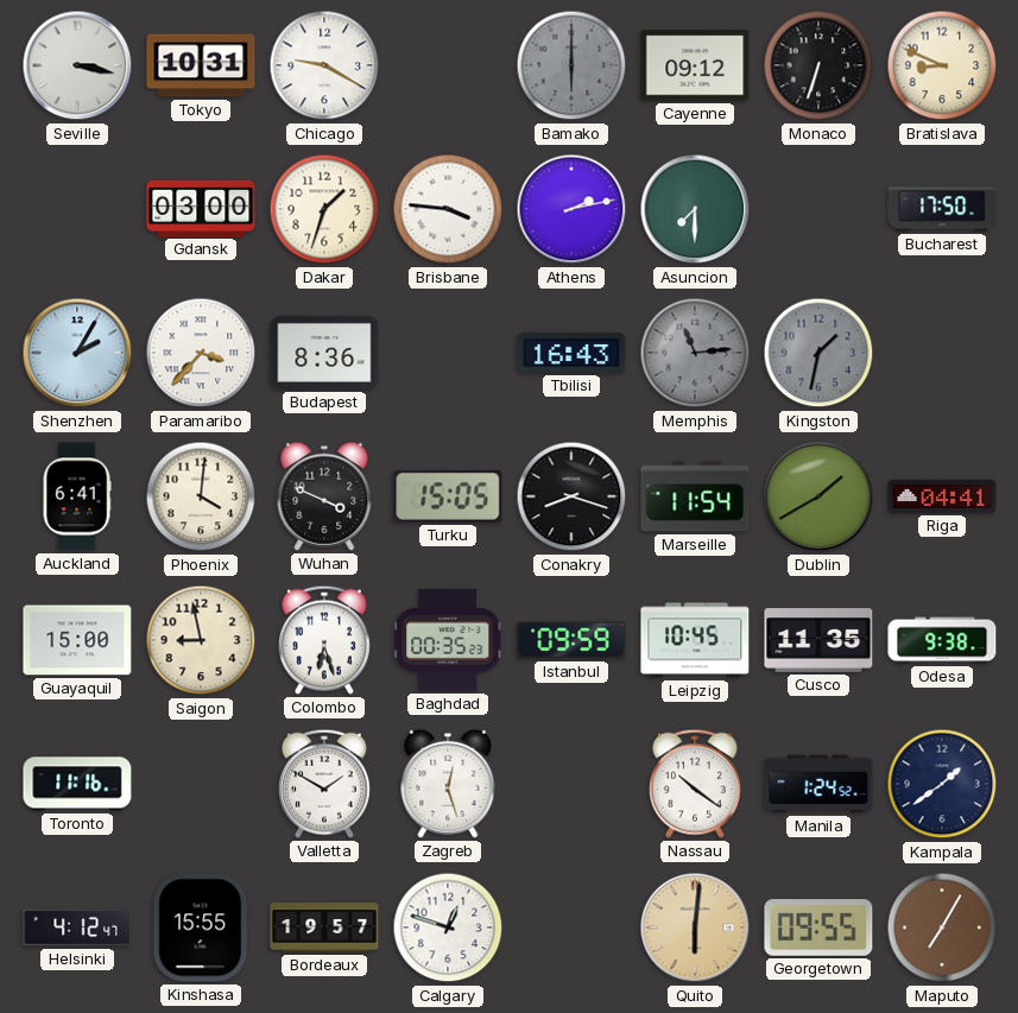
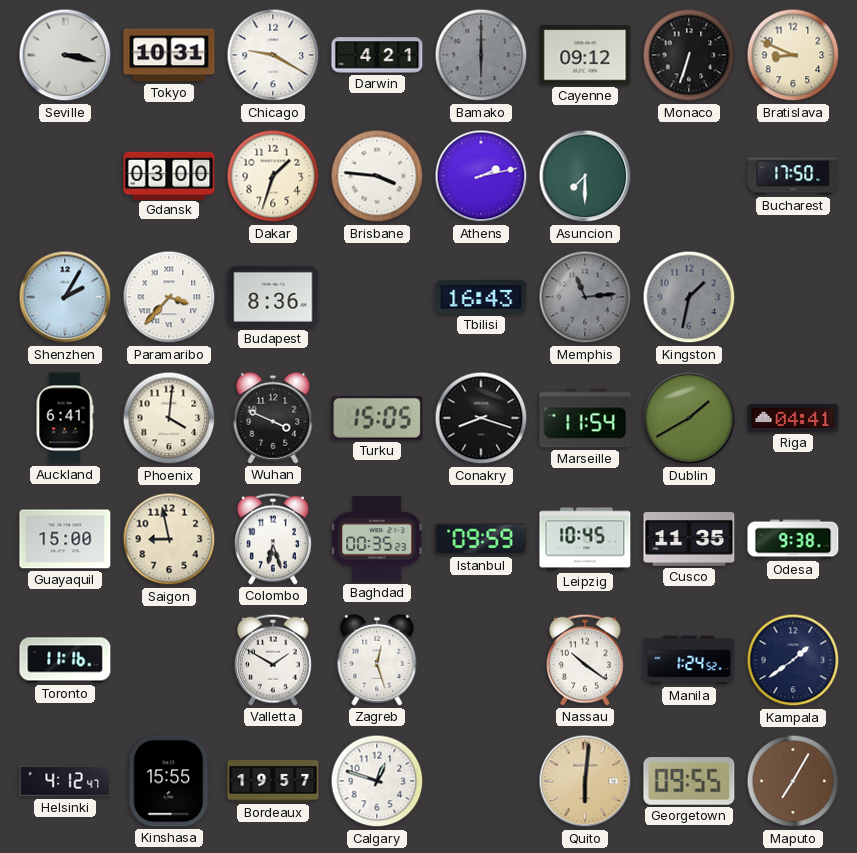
Darwin: none -> 4:21 (377, 55)
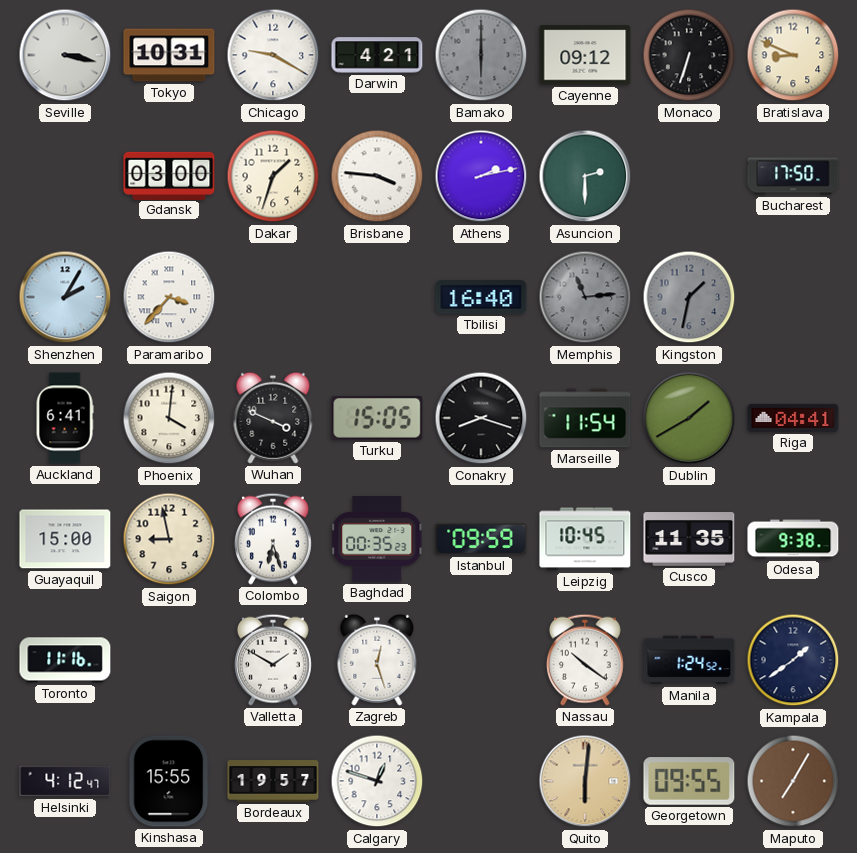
Asuncion: 7:30 -> 2:30 (585, 176)
Budapest: 8:36 -> none (273, 297)
Tbilisi: 16:43 -> 16:40 (481, 297)
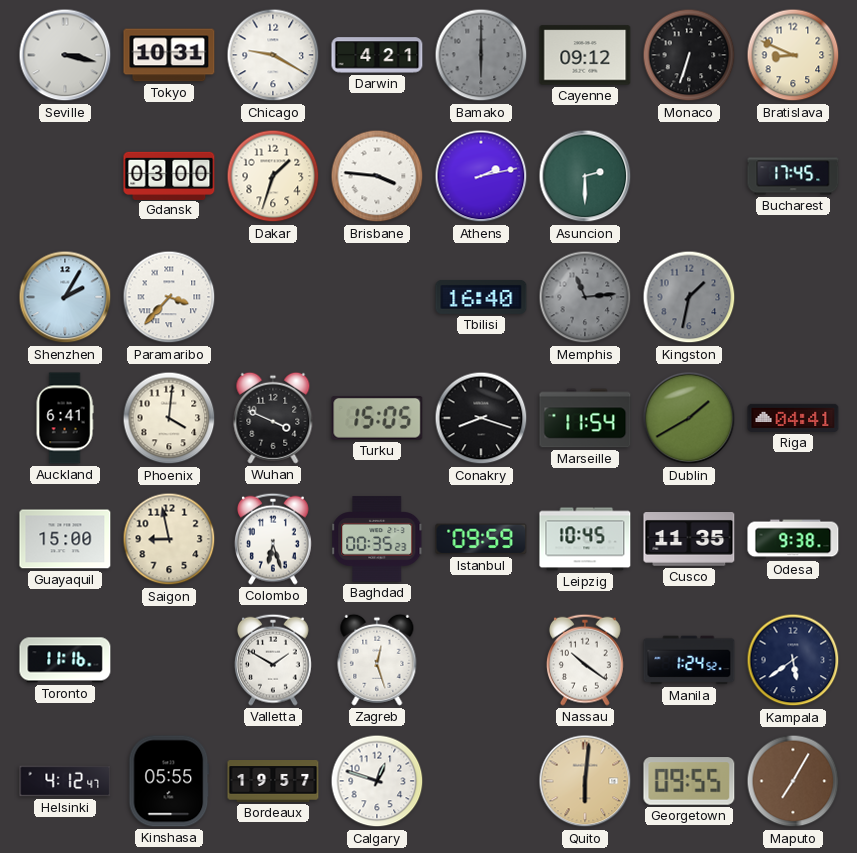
Bucharest: 17:50 -> 17:45 (793, 176)
Kampala: 1:39 -> 5:39 (793, 660)
Kinshasa: 15:55 -> 05:55 (169, 781)
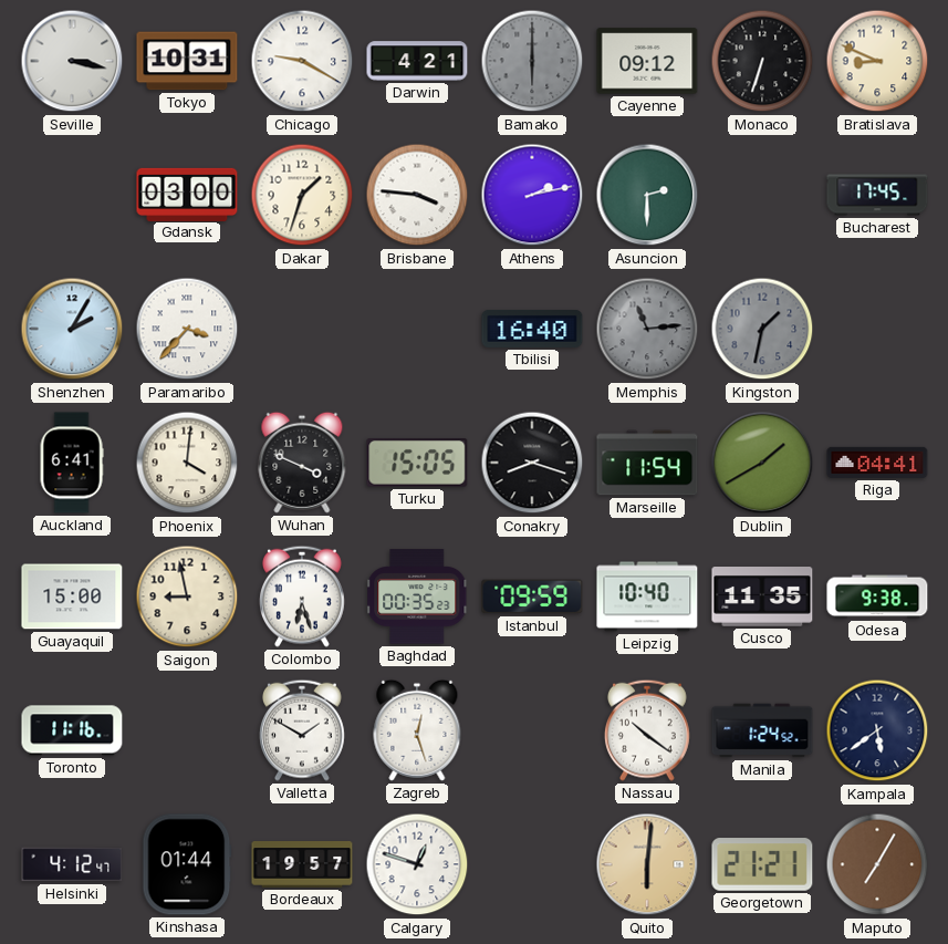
Leipzig: 10:45 -> 10:40 (647, 597)
Kinshasa: 05:55 -> 01:44 (187, 864)
Georgetown: 09:55 -> 21:21 (762, 864)
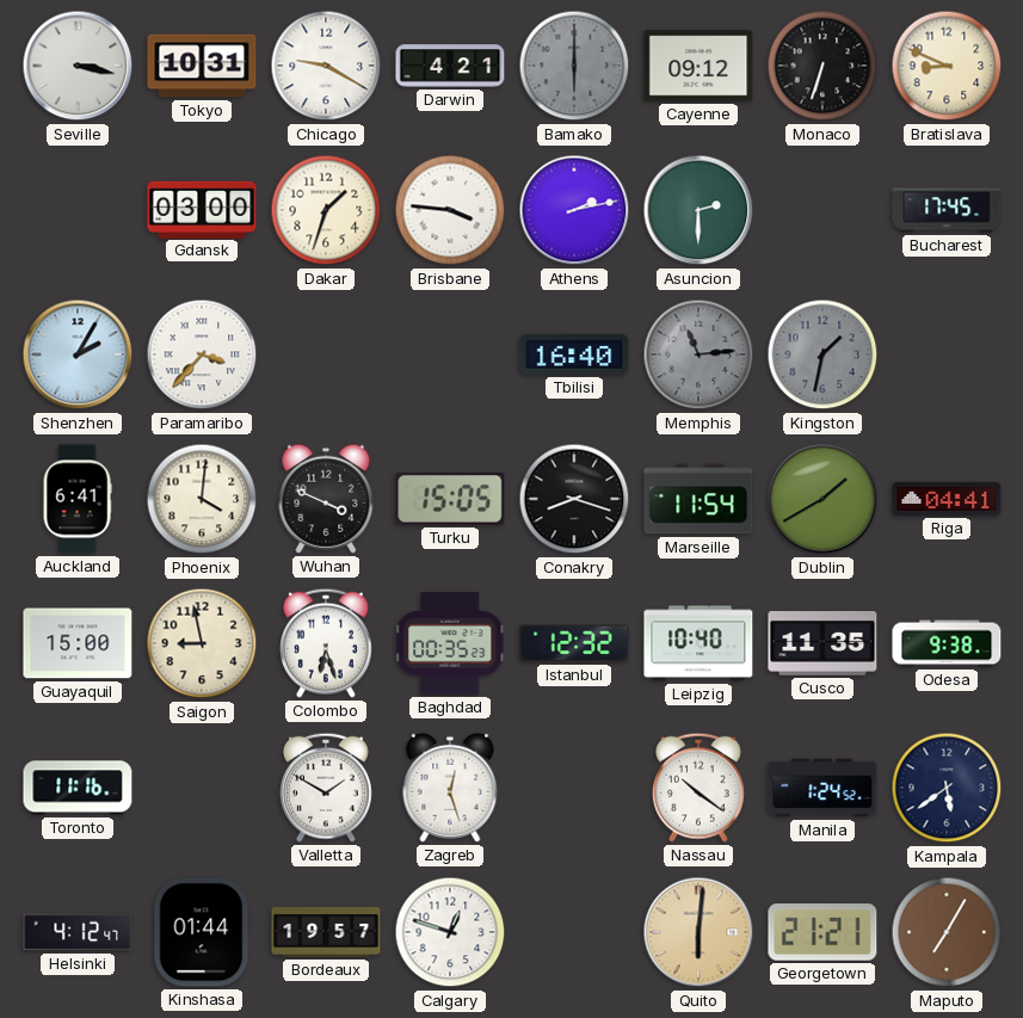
Istanbul: 09:59 -> 12:32 (574, 643)
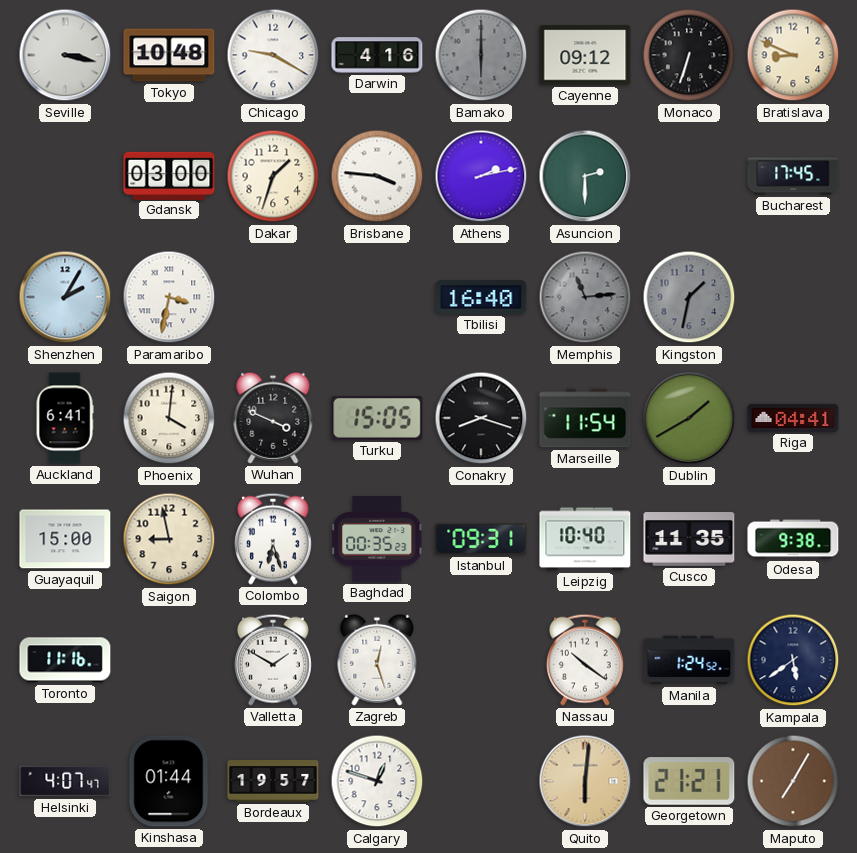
Tokyo: 10:31 -> 10:48 (169, 55)
Darwin: 4:21 -> 4:16 (377, 55)
Paramaribo: 3:37 -> 3:32 (169, 297)
Istanbul: 12:32 -> 09:31 (481, 539)
Helsinki: 4:12 -> 4:07 (65, 781)
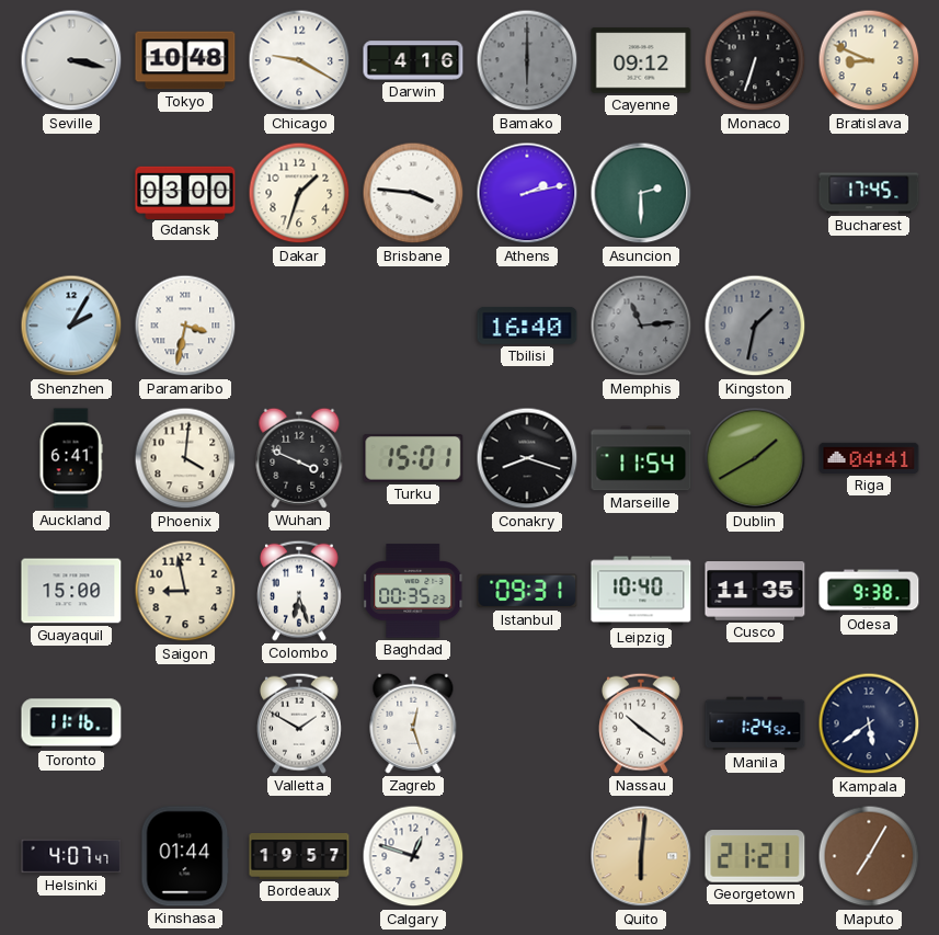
Turku: 15:05 -> 15:01 (413, 458)
